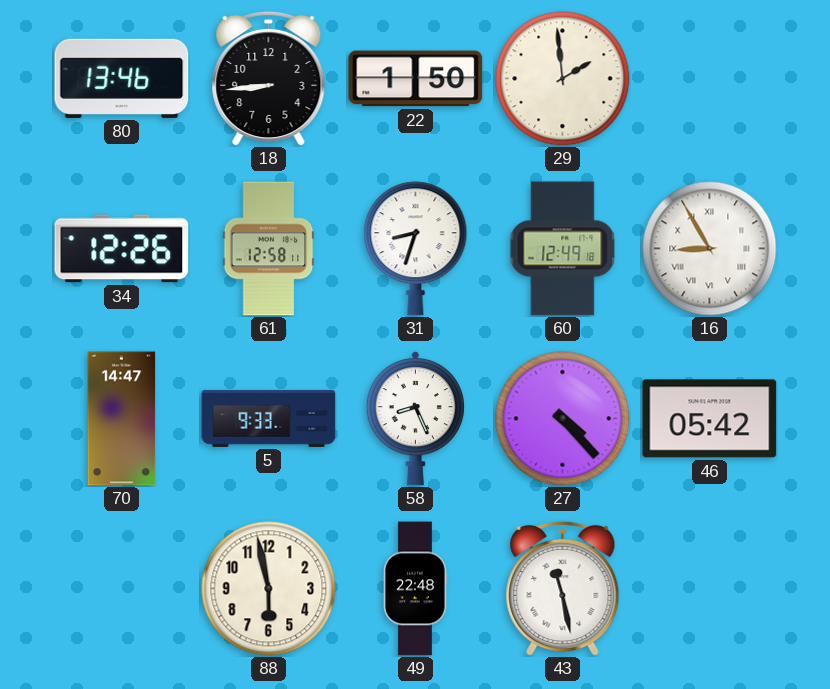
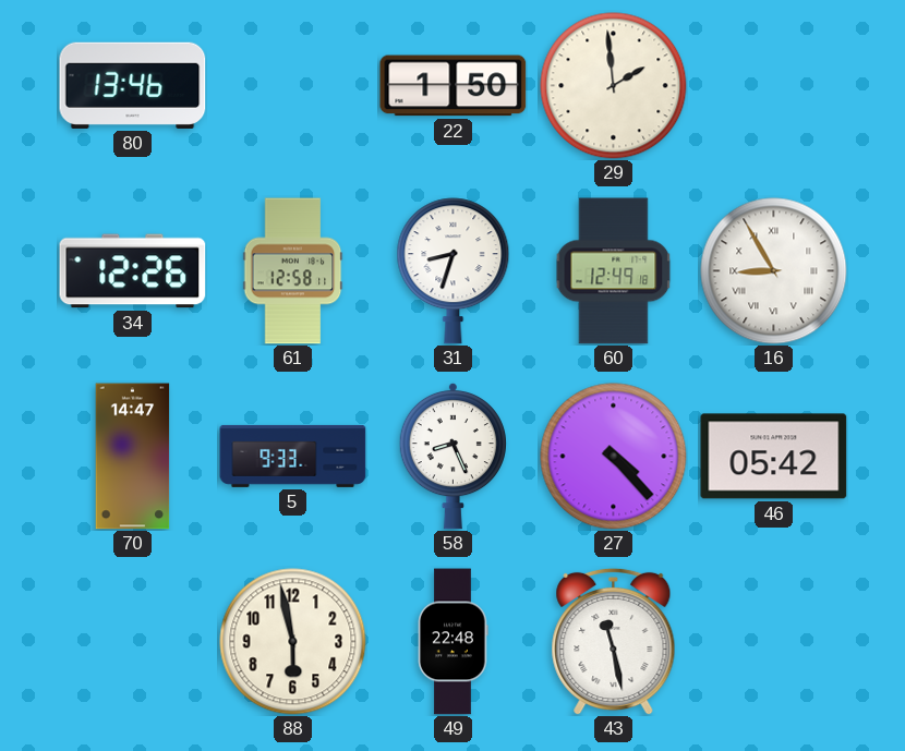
18: 8:44 -> none (269, 78)
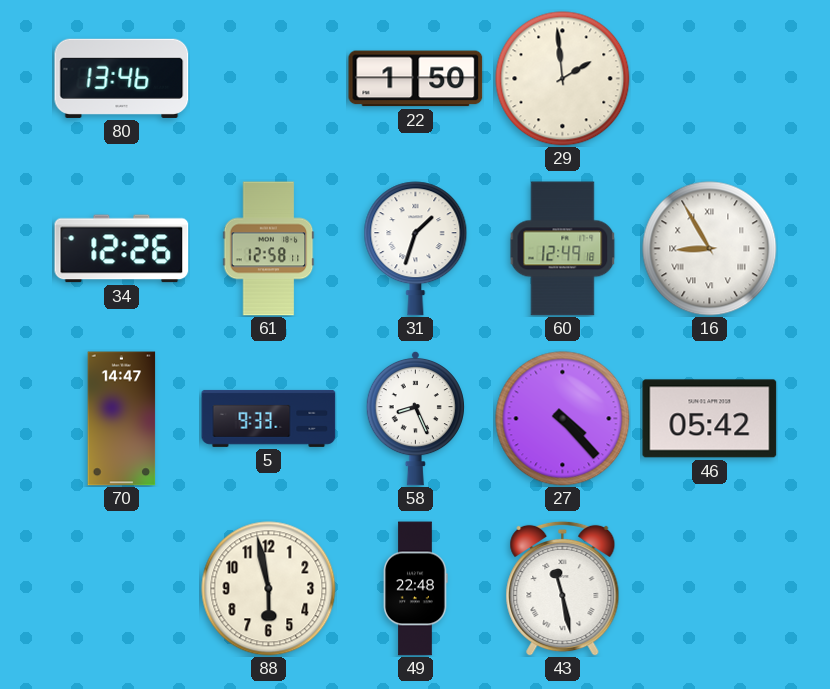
31: 8:33 -> 1:33 (416, 249)
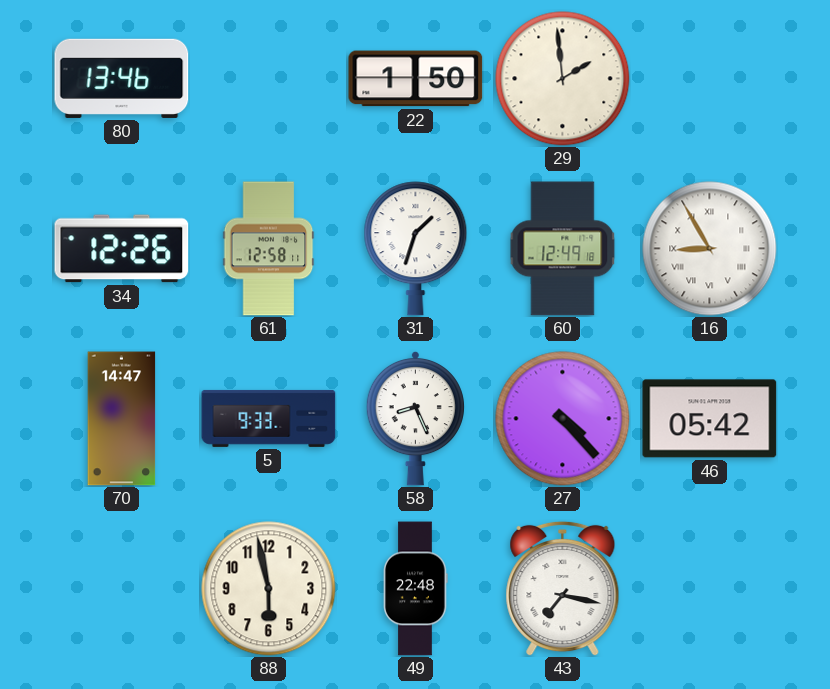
43: 11:28 -> 7:17 (563, 588)
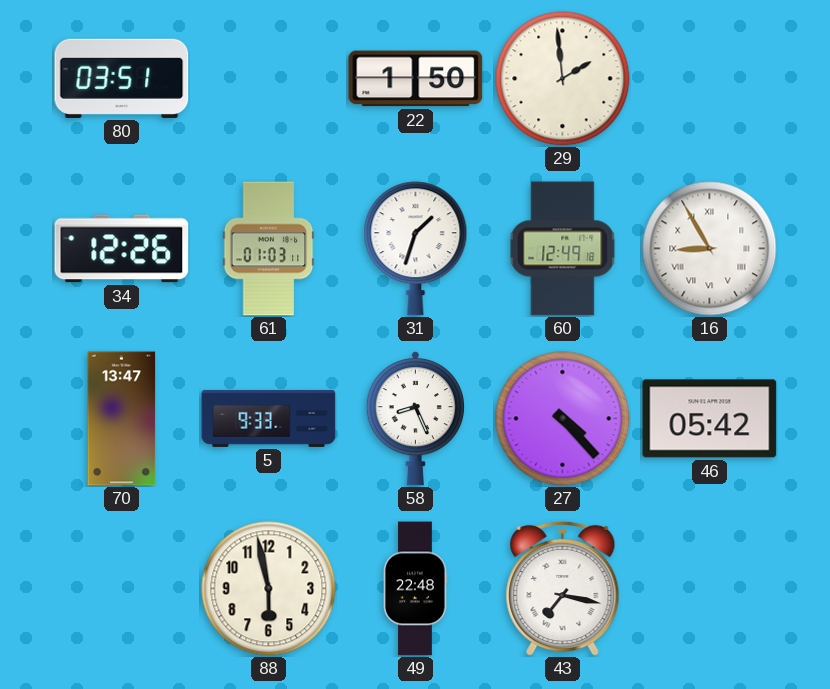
80: 13:46 -> 03:51 (122, 78)
61: 12:58 -> 01:03 (269, 249)
70: 14:47 -> 13:47 (122, 419)
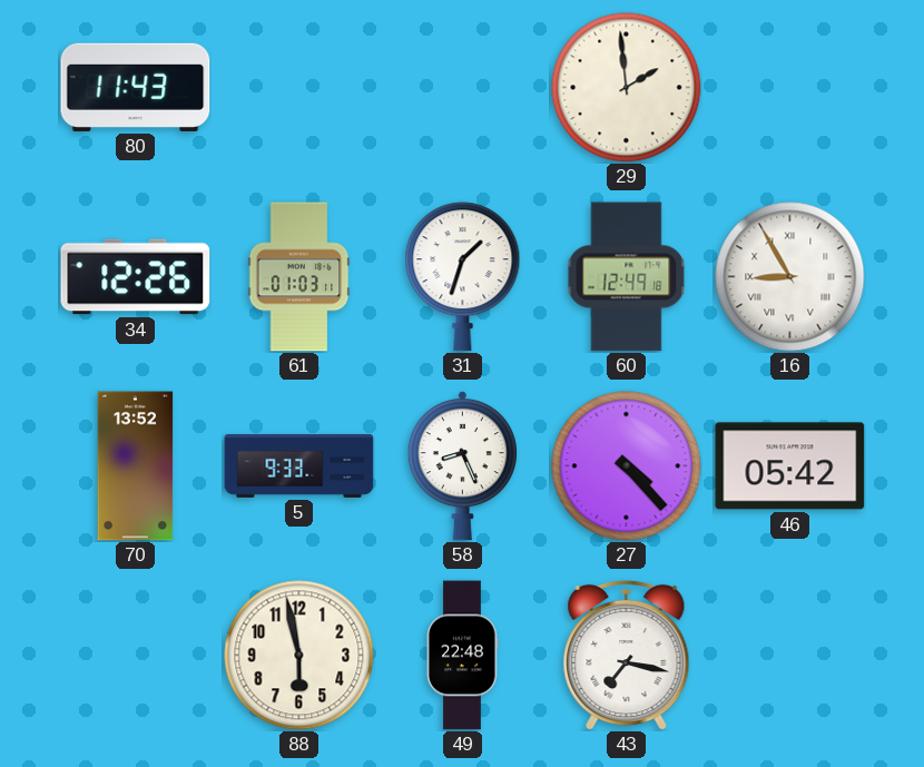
80: 03:51 -> 11:43 (136, 87)
22: 1:50 -> none (416, 79)
70: 13:47 -> 13:52 (136, 466)
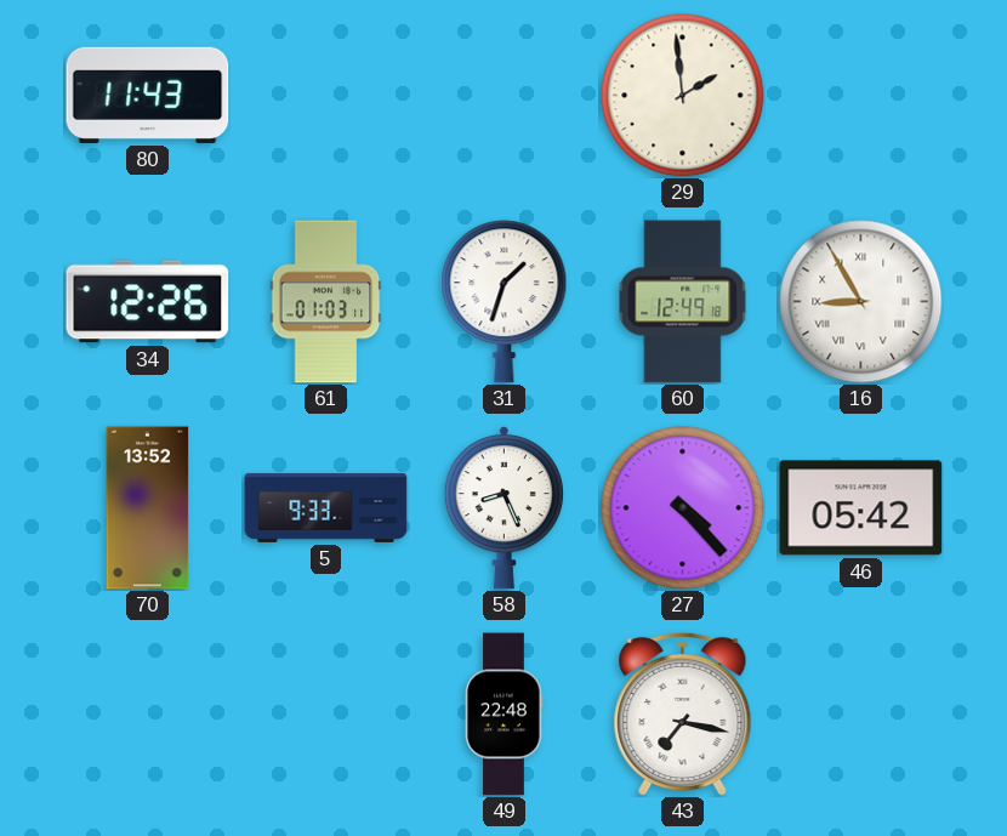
88: 5:58 -> none (299, 656)
